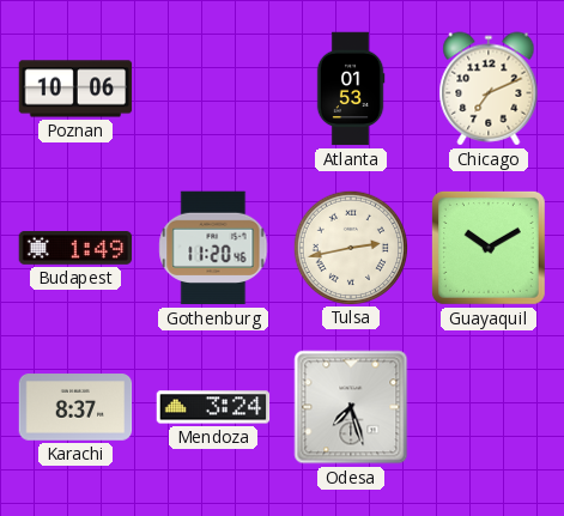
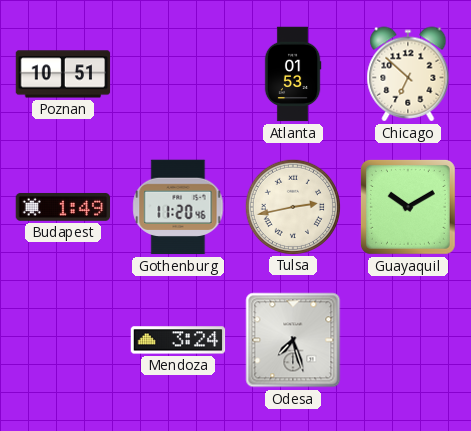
Poznan: 10:06 -> 10:51 (63, 74)
Chicago: 7:11 -> 6:52 (408, 74)
Karachi: 8:37 -> none (75, 407)
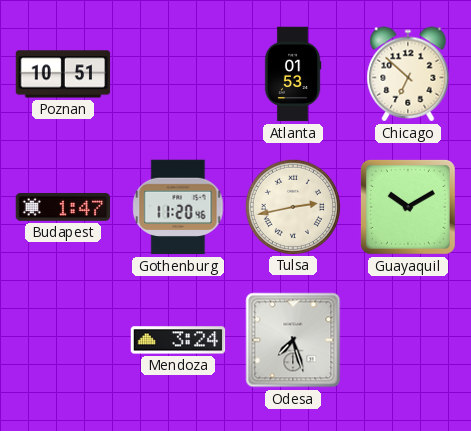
Budapest: 1:49 -> 1:47 (63, 207)
